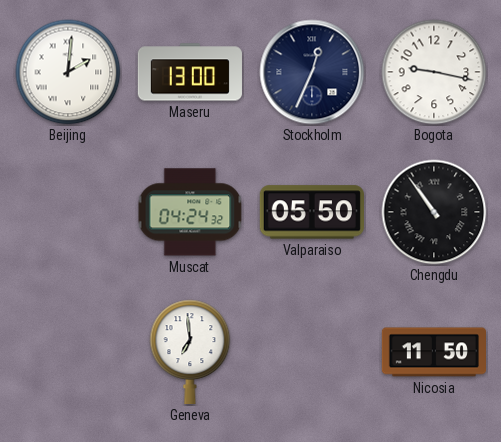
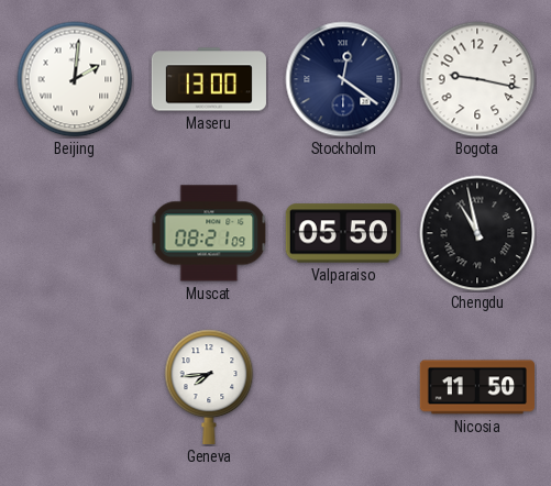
Stockholm: 12:34 -> 12:21 (343, 79)
Muscat: 04:24 -> 08:21 (209, 233)
Chengdu: 10:54 -> 10:58 (477, 233)
Geneva: 6:59 -> 7:44 (209, 387)
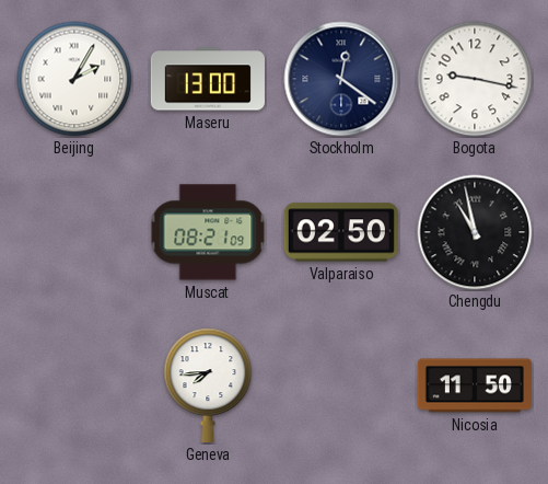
Beijing: 2:01 -> 2:05 (74, 79)
Valparaiso: 05:50 -> 02:50 (341, 232)
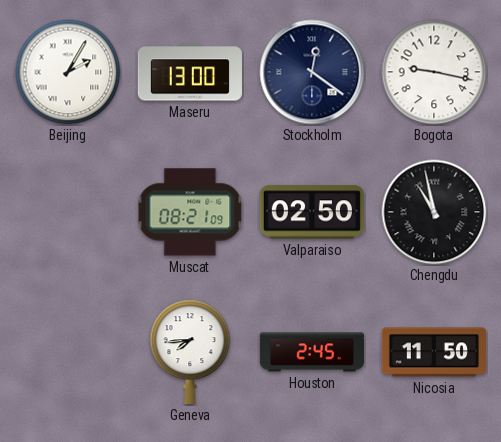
Houston: none -> 2:45 (311, 352)
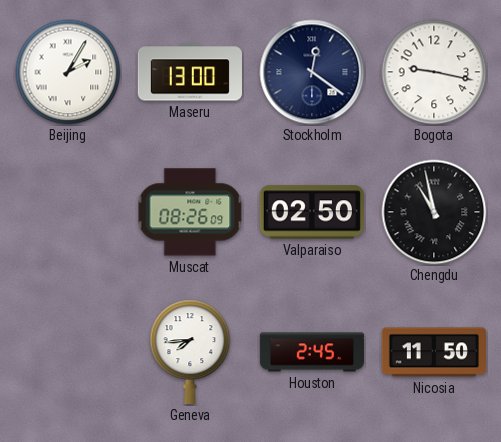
Muscat: 08:21 -> 08:26 (190, 212)
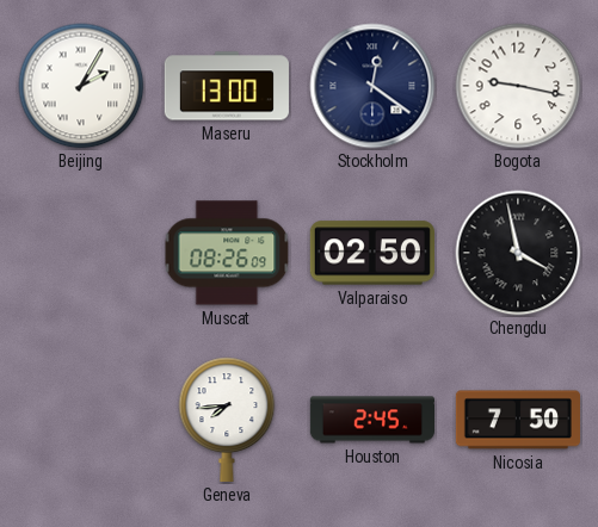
Chengdu: 10:58 -> 3:58 (518, 253)
Nicosia: 11:50 -> 7:50 (517, 420)
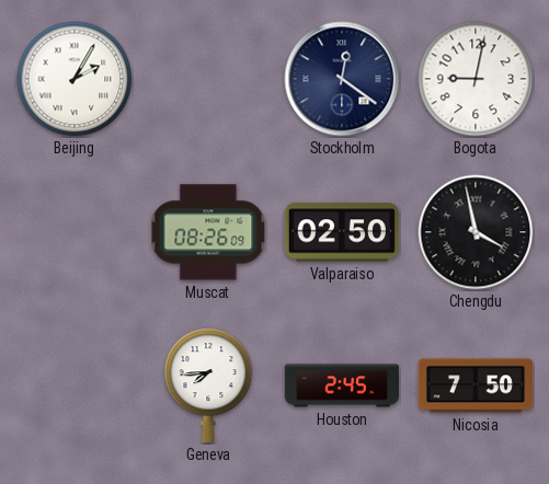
Maseru: 13:00 -> none (227, 86)
Bogota: 9:17 -> 9:02 (476, 79)
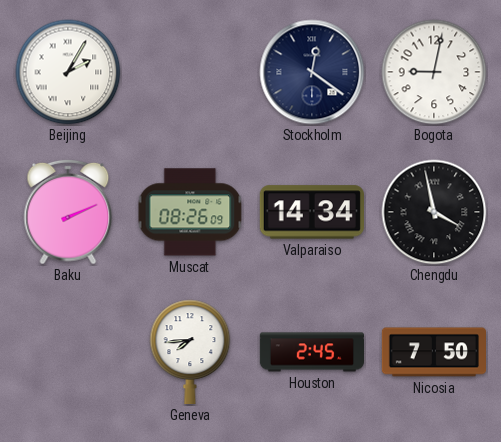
Baku: none -> 2:11 (68, 212)
Valparaiso: 02:50 -> 14:34 (312, 212)
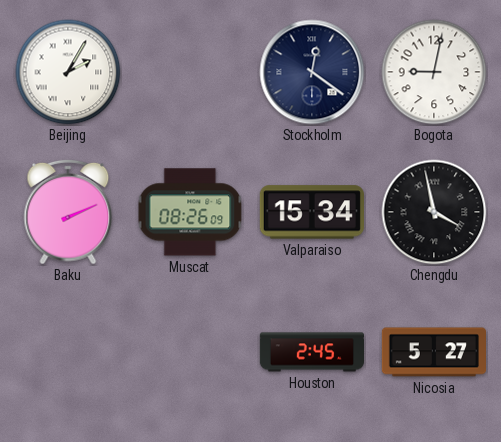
Valparaiso: 14:34 -> 15:34 (312, 212)
Geneva: 7:44 -> none (190, 352)
Nicosia: 7:50 -> 5:27 (433, 352)
